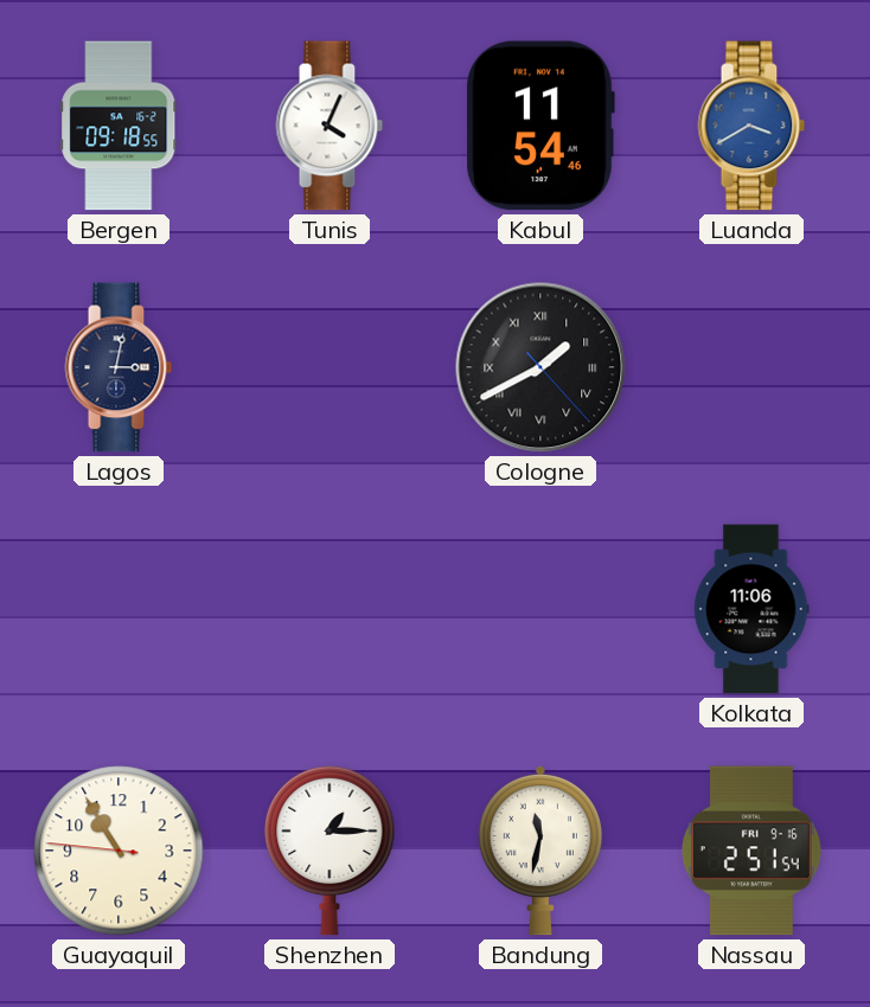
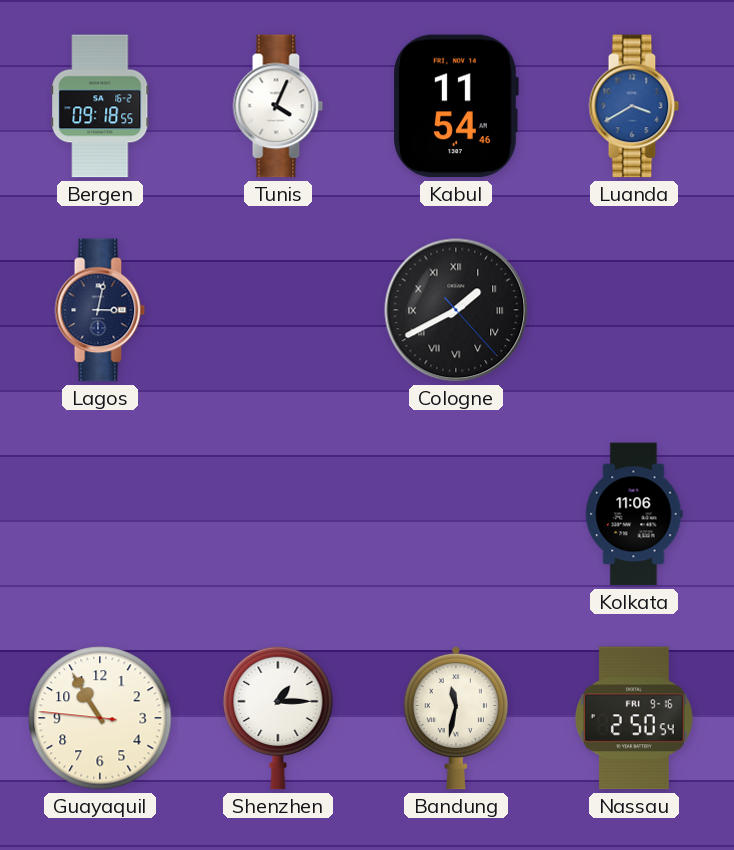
Nassau: 2:51 -> 2:50 (634, 718)
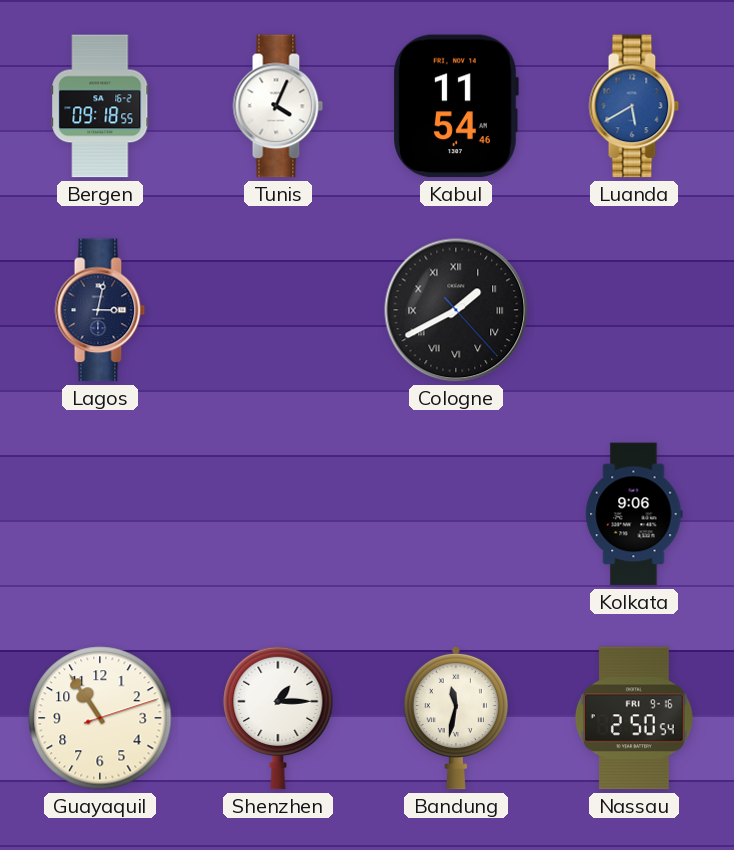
Luanda: 3:40 -> 5:40 (634, 106)
Kolkata: 11:06 -> 9:06 (634, 514)
Guayaquil: 10:54:46 -> 10:54:12 (100, 718)
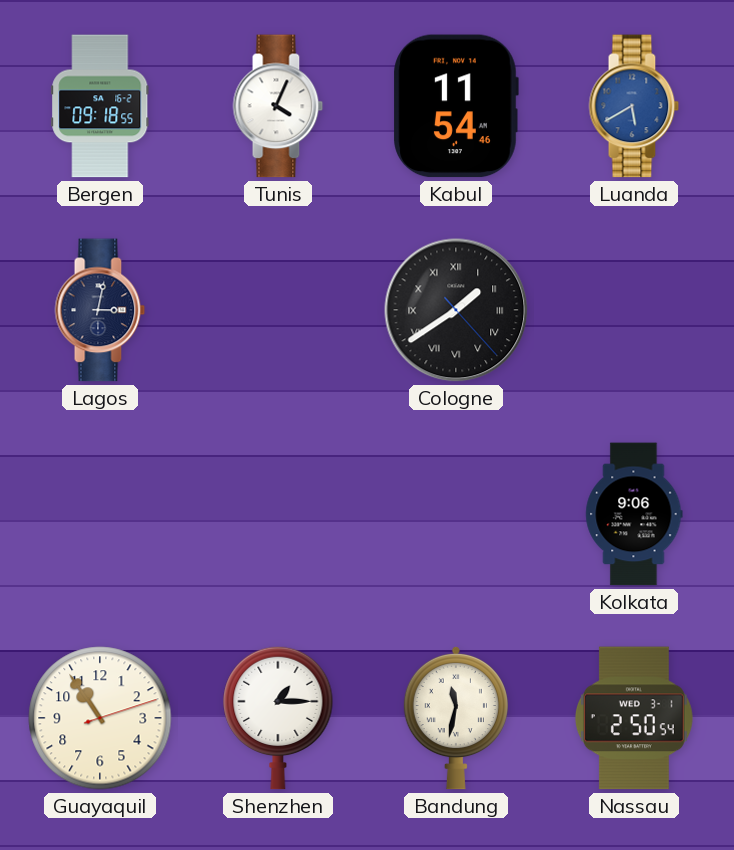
Cologne: 1:40 -> 1:39 (456, 310)
Nassau date: FRI 9-16 -> WED 3-1 (634, 718)
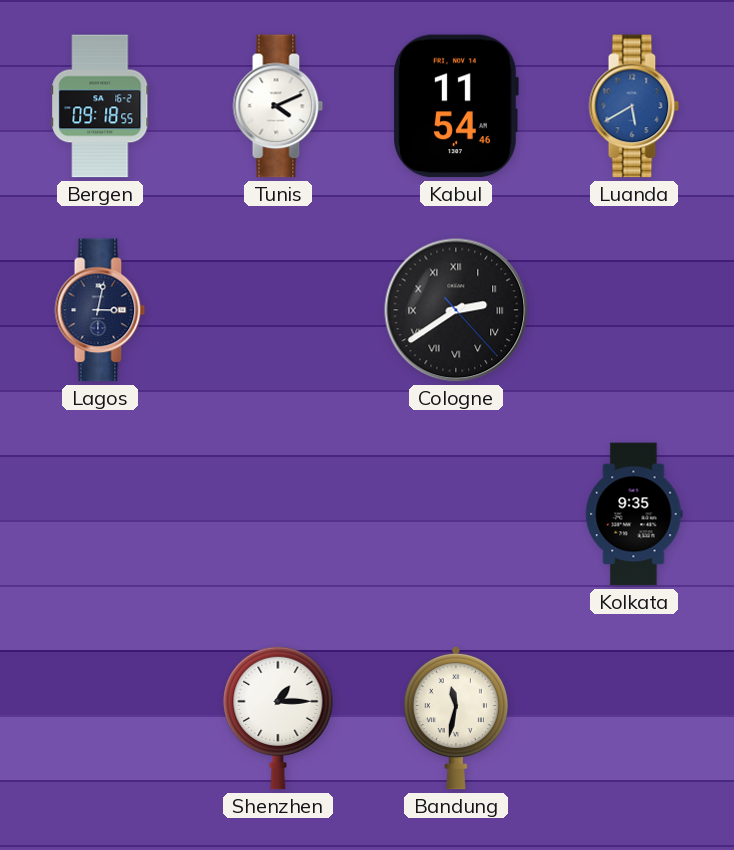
Tunis: 4:04 -> 4:11 (278, 106)
Cologne: 1:39 -> 2:39 (456, 310)
Kolkata: 9:06 -> 9:35 (634, 514)
Guayaquil: 10:54 -> none (100, 718)
Nassau: 2:50 -> none (634, 718)
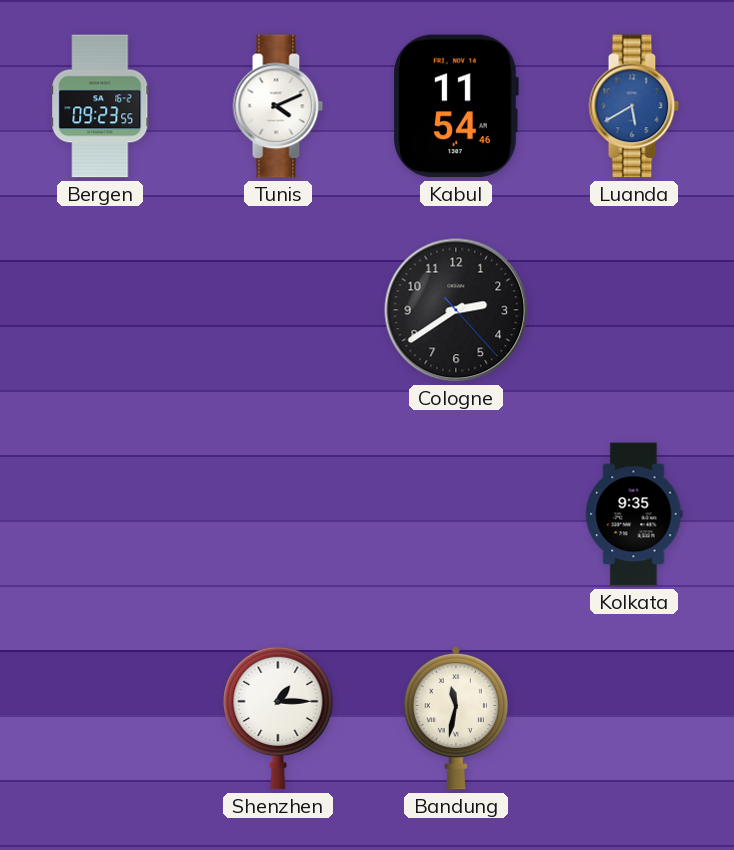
Bergen: 09:18 -> 09:23 (100, 106)
Lagos: 3:02 -> none (100, 310)
Cologne numerals: Roman -> Arabic (456, 310)
